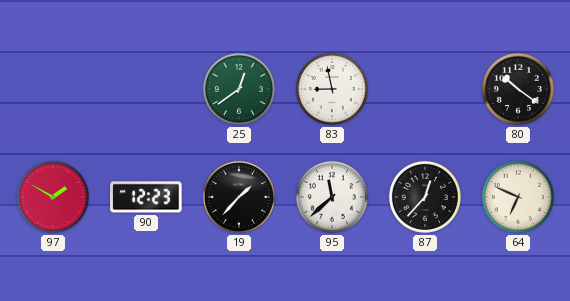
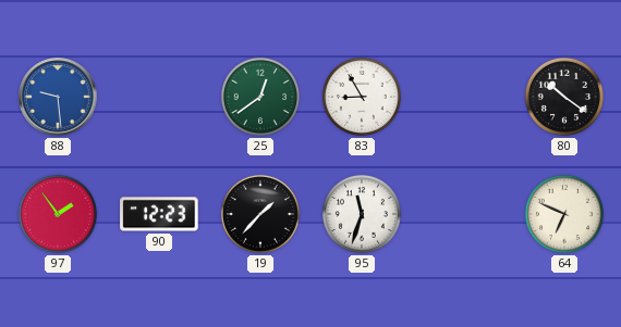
88: none -> 9:29 (58, 97)
83: 8:58 -> 8:55 (362, 97)
97: 1:50 -> 1:54 (58, 214)
95: 11:38 -> 11:33 (362, 214)
87: 12:37 -> none (425, 197)
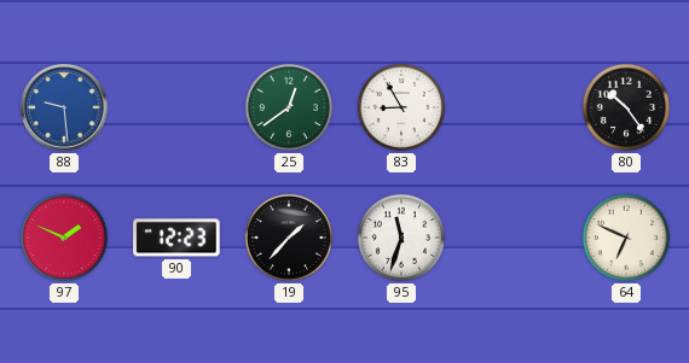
80: 10:21 -> 10:24 (626, 107)
97: 1:54 -> 1:49 (64, 238)
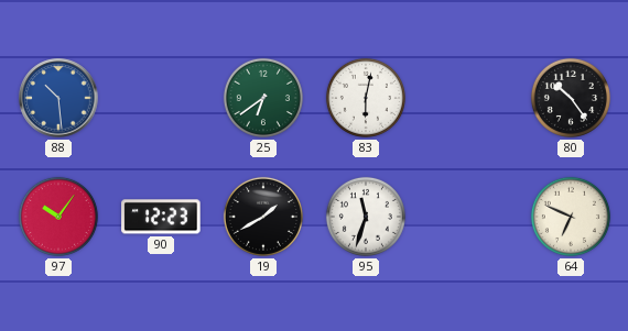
88: 9:29 -> 10:29 (58, 98)
25: 12:39 -> 6:39 (263, 98)
83: 8:55 -> 6:02 (366, 98)
97: 1:49 -> 10:06 (58, 217)
19: 1:37 -> 1:40 (263, 217)
